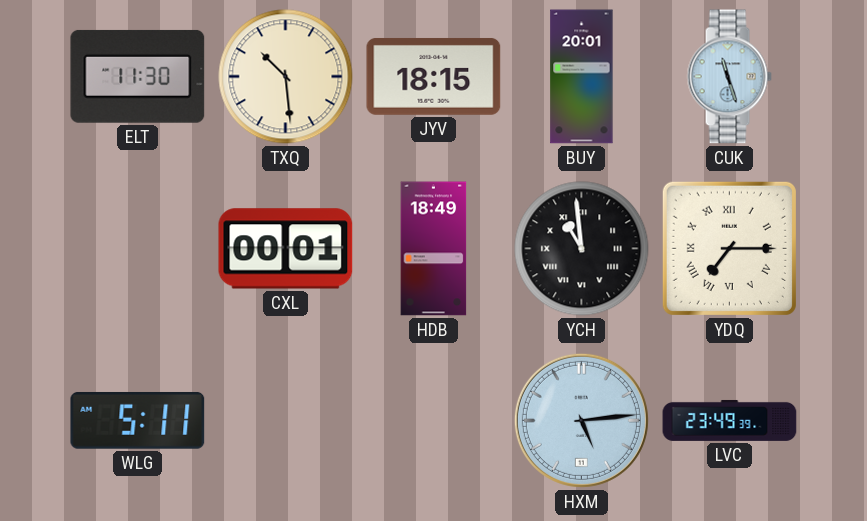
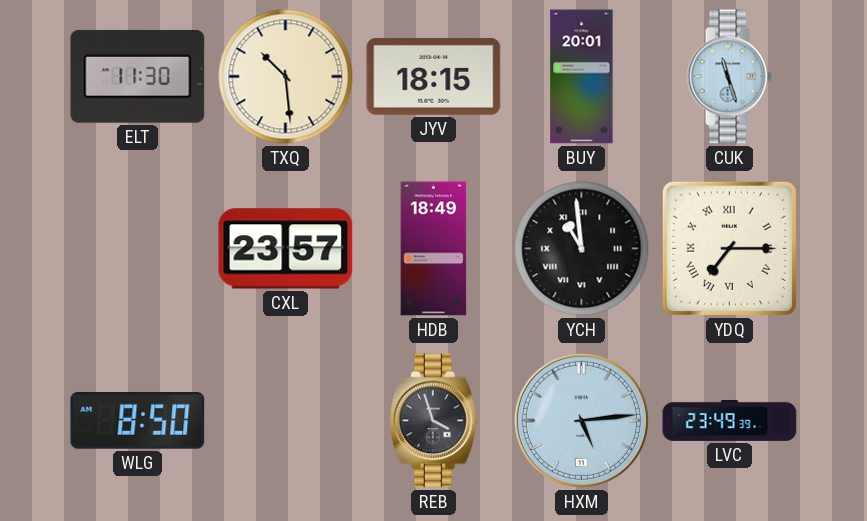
CXL: 00:01 -> 23:57 (286, 249)
WLG: 5:11 -> 8:50 (138, 420)
REB: none -> 3:57 (433, 421)
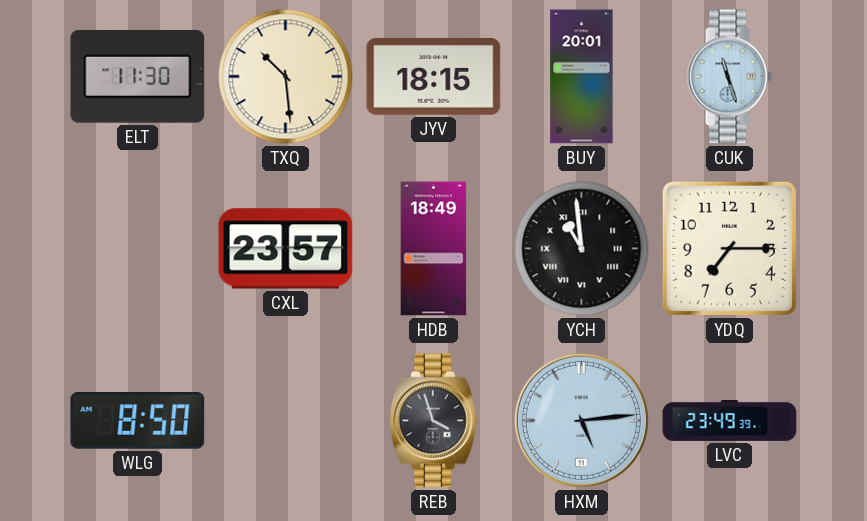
YDQ numerals: Roman -> Arabic (729, 248)
